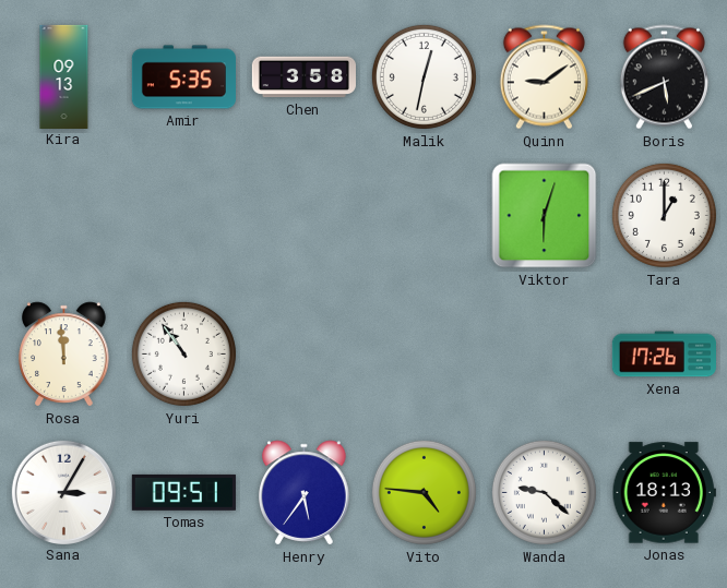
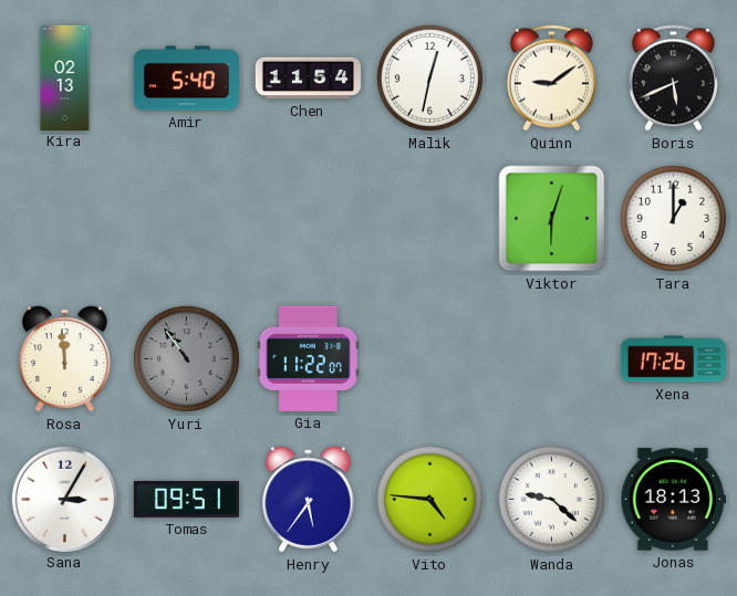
Kira: 09:13 -> 02:13 (65, 77)
Amir: 5:35 -> 5:40 (186, 79)
Chen: 3:58 -> 11:54 (308, 79)
Yuri dial: white -> grey (186, 358)
Gia: none -> 11:22 (308, 358)
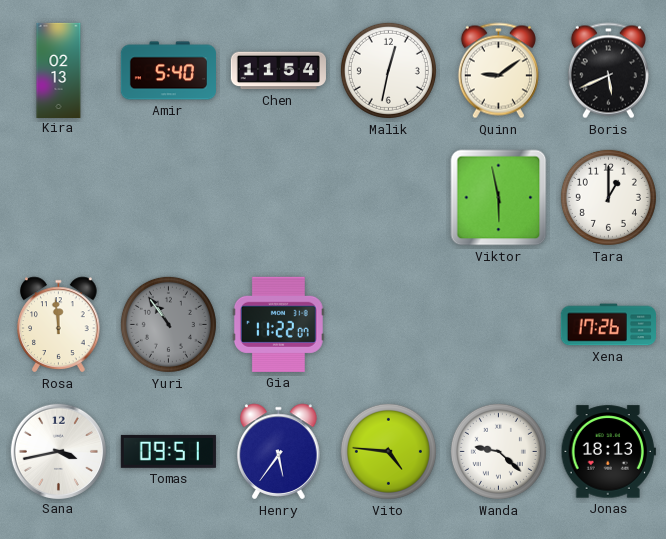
Viktor: 6:03 -> 5:58 (499, 198)
Sana: 3:05 -> 3:43 (58, 451)
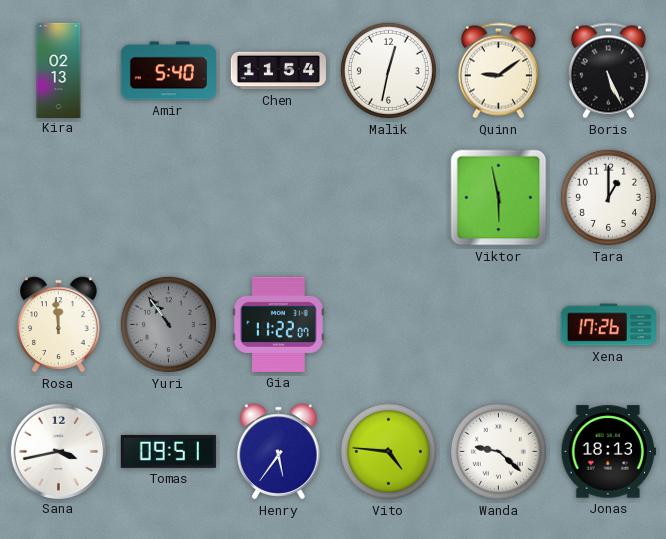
Boris: 5:41 -> 5:26 (608, 71)
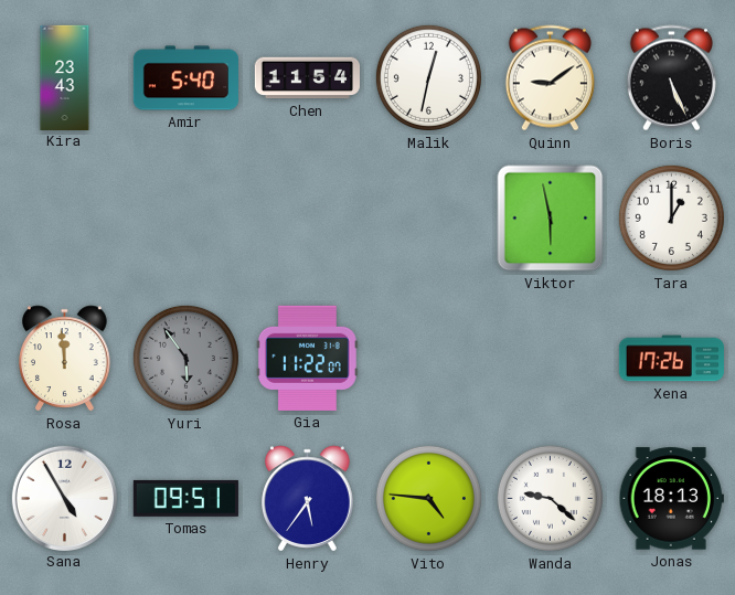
Kira: 02:13 -> 23:43 (65, 77)
Yuri: 10:54 -> 5:54 (185, 358)
Sana: 3:43 -> 4:55 (64, 498)
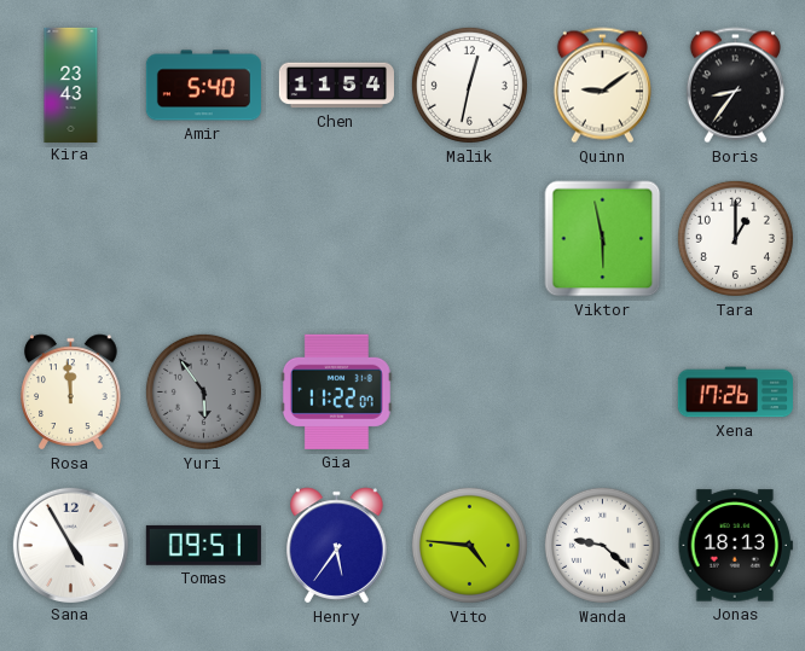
Boris: 5:26 -> 8:36 (735, 86)
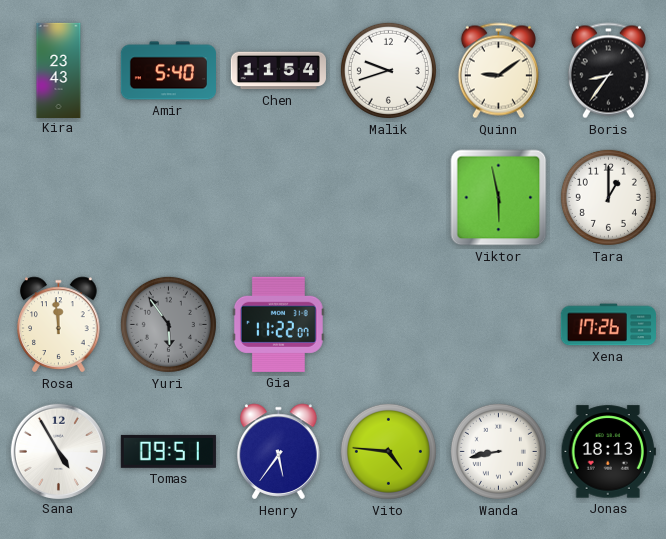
Malik: 12:32 -> 9:42 (388, 70)
Wanda: 9:22 -> 8:43 (498, 451)
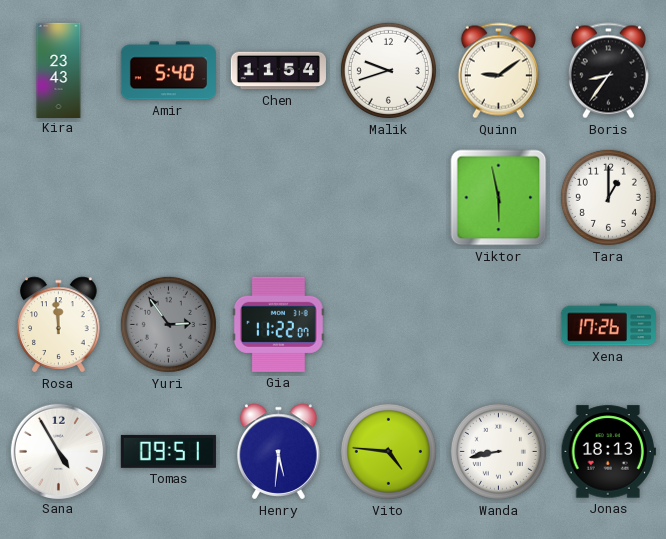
Yuri: 5:54 -> 2:54 (168, 324)
Henry: 5:36 -> 5:31 (279, 452)
